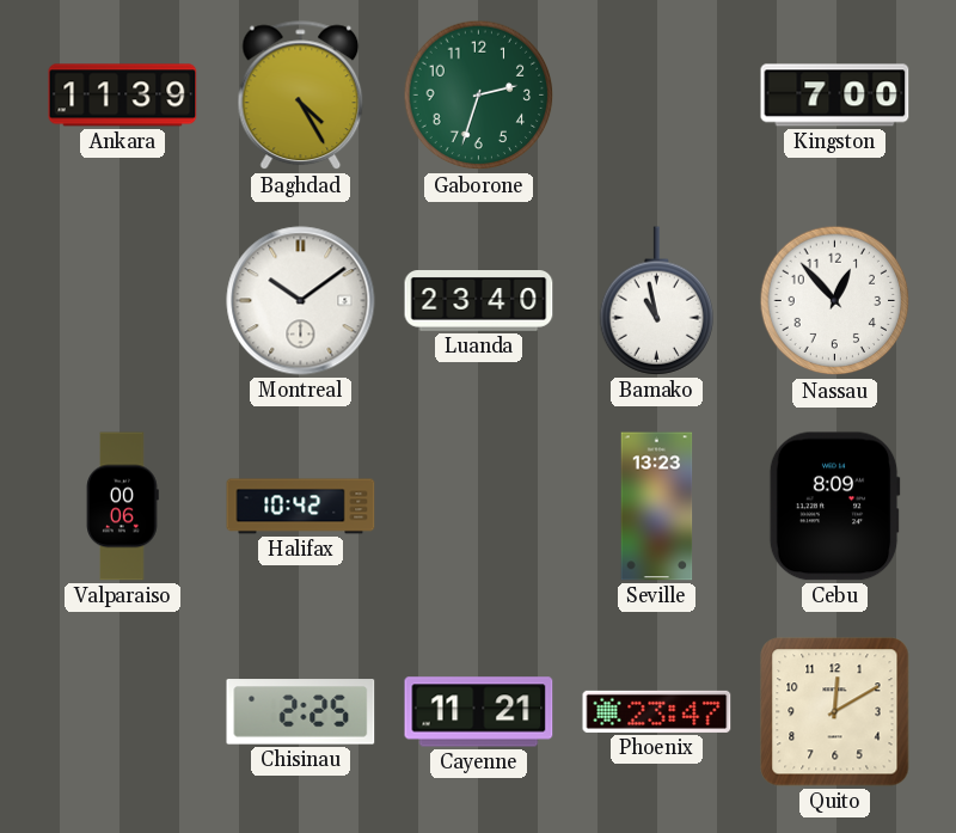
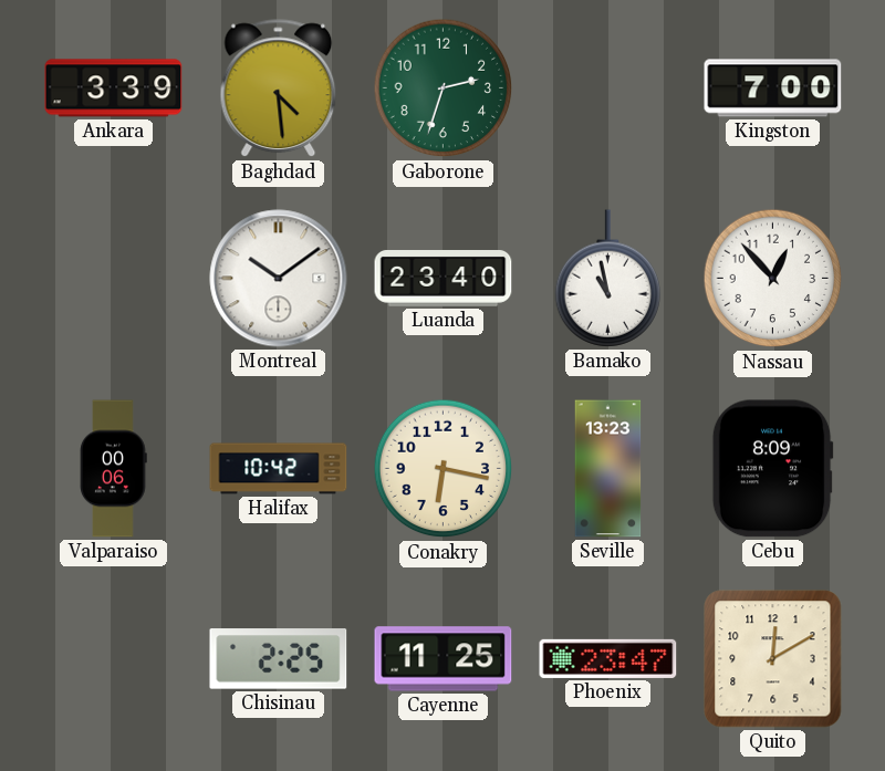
Ankara: 11:39 -> 3:39 (114, 88)
Baghdad: 4:25 -> 4:29 (279, 88)
Conakry: none -> 6:17 (444, 469)
Cayenne: 11:21 -> 11:25 (444, 659)
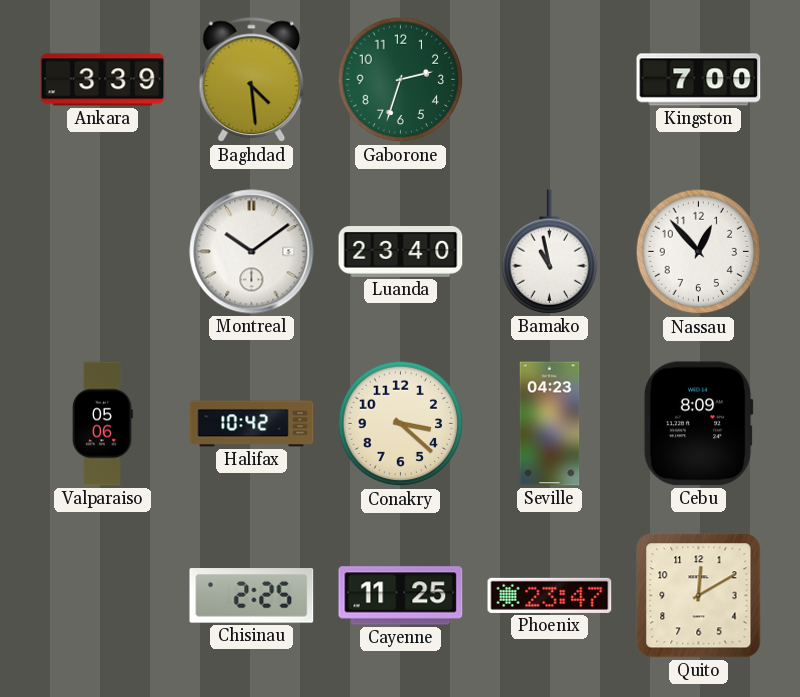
Valparaiso: 00:06 -> 05:06 (103, 424)
Conakry: 6:17 -> 3:22 (401, 424)
Seville: 13:23 -> 04:23 (550, 424)
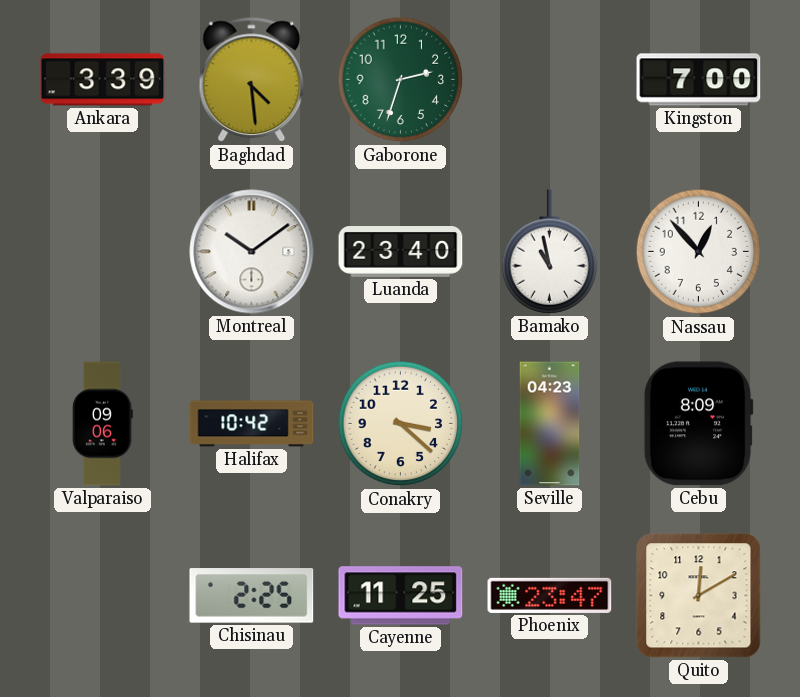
Valparaiso: 05:06 -> 09:06 (103, 424)
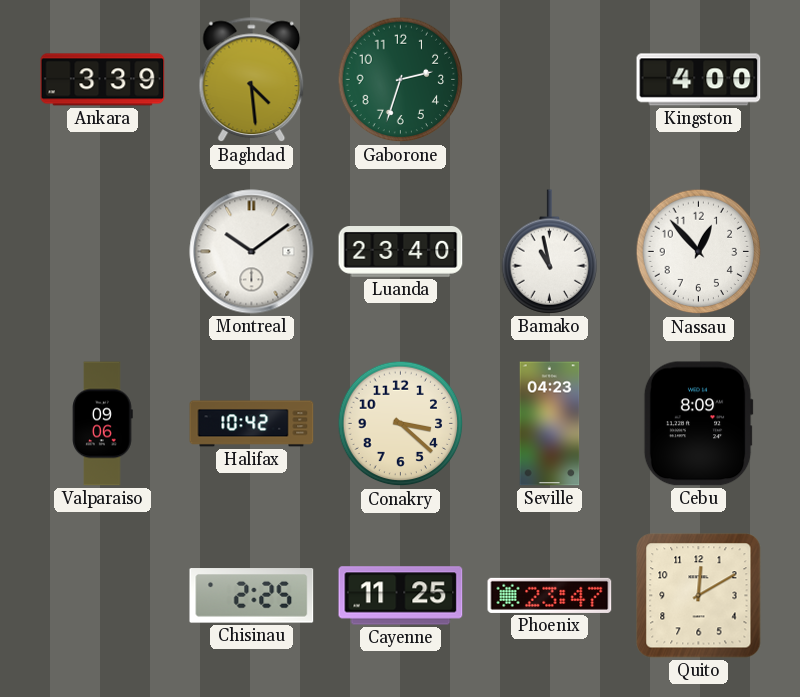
Kingston: 7:00 -> 4:00 (699, 80)
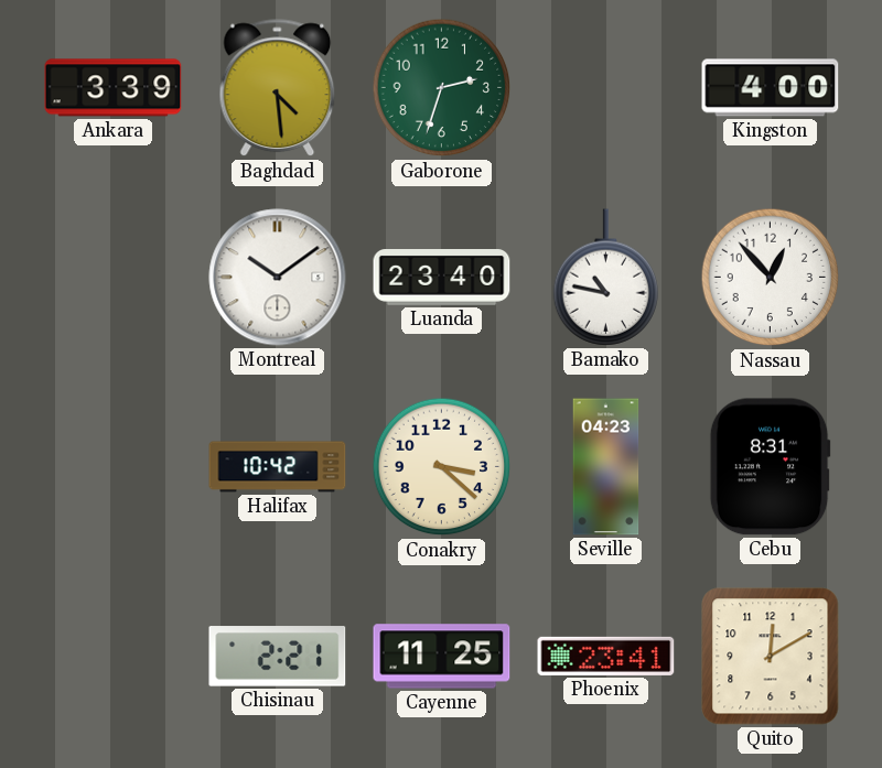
Bamako: 10:58 -> 10:47 (606, 278)
Valparaiso: 09:06 -> none (103, 424)
Cebu: 8:09 -> 8:31 (770, 467)
Chisinau: 2:25 -> 2:21 (278, 657)
Phoenix: 23:47 -> 23:41 (606, 656)
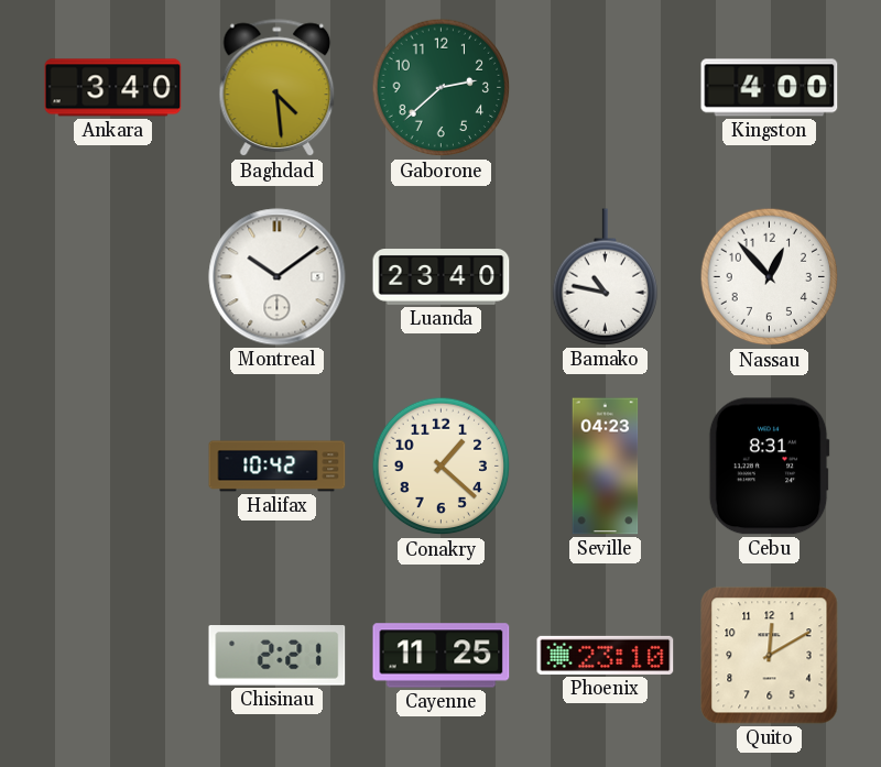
Ankara: 3:39 -> 3:40 (113, 88)
Gaborone: 2:33 -> 2:38 (442, 88)
Conakry: 3:22 -> 1:22 (442, 467)
Phoenix: 23:41 -> 23:10 (606, 655)
